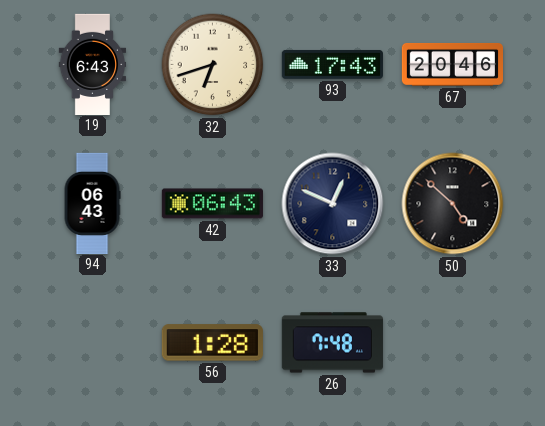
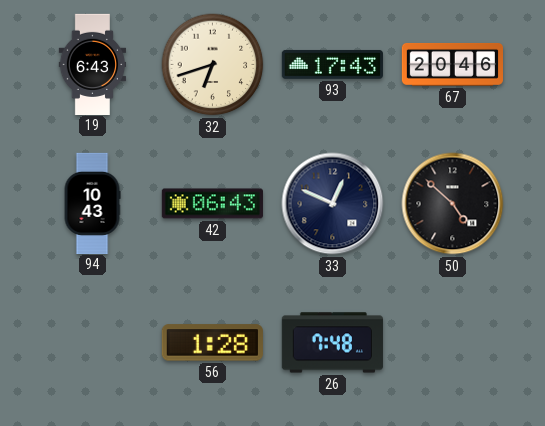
94: 06:43 -> 10:43 (92, 203)
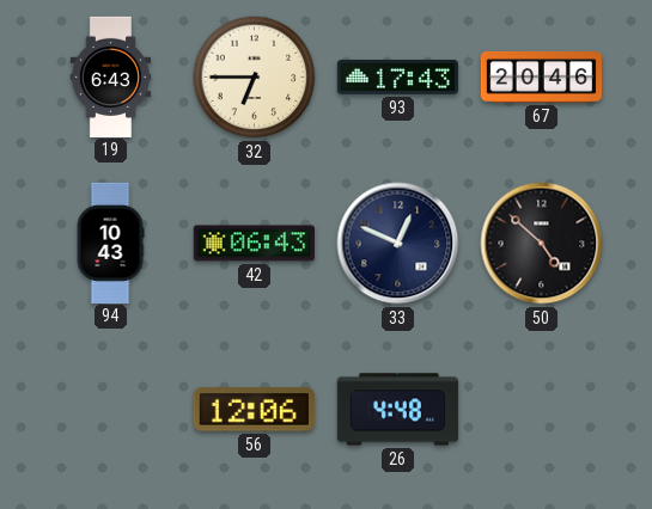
32: 6:42 -> 6:45 (255, 78)
56: 1:28 -> 12:06 (254, 410)
26: 7:48 -> 4:48 (397, 410)
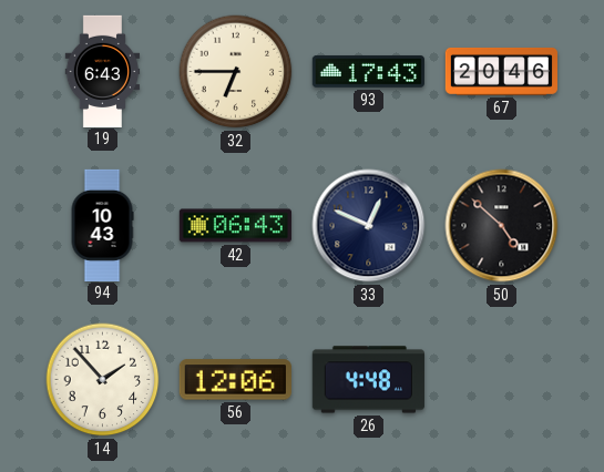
14: none -> 1:53 (103, 380)
